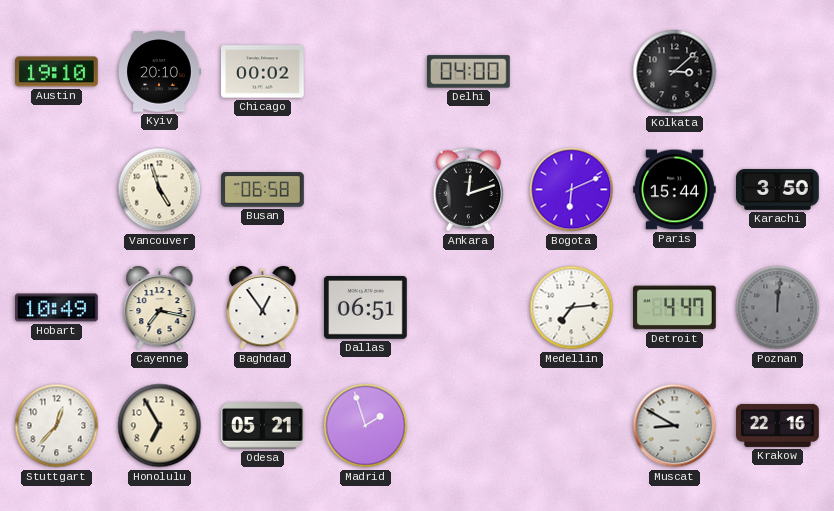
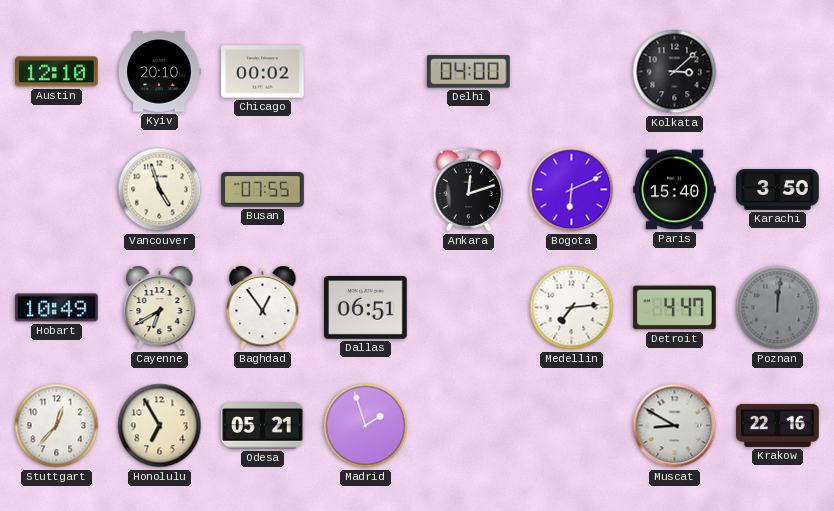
Austin: 19:10 -> 12:10 (57, 72)
Busan: 06:58 -> 07:55 (263, 190)
Paris: 15:44 -> 15:40 (675, 190)
Cayenne: 7:17 -> 6:40 (160, 308)
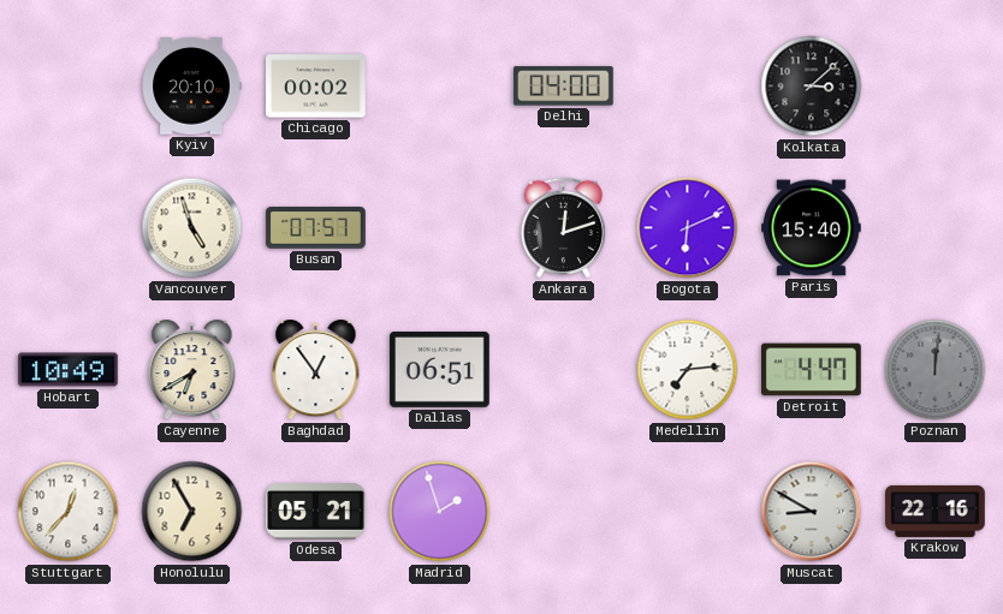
Austin: 12:10 -> none (57, 72)
Busan: 07:55 -> 07:57 (316, 228)
Karachi: 3:50 -> none (778, 189)
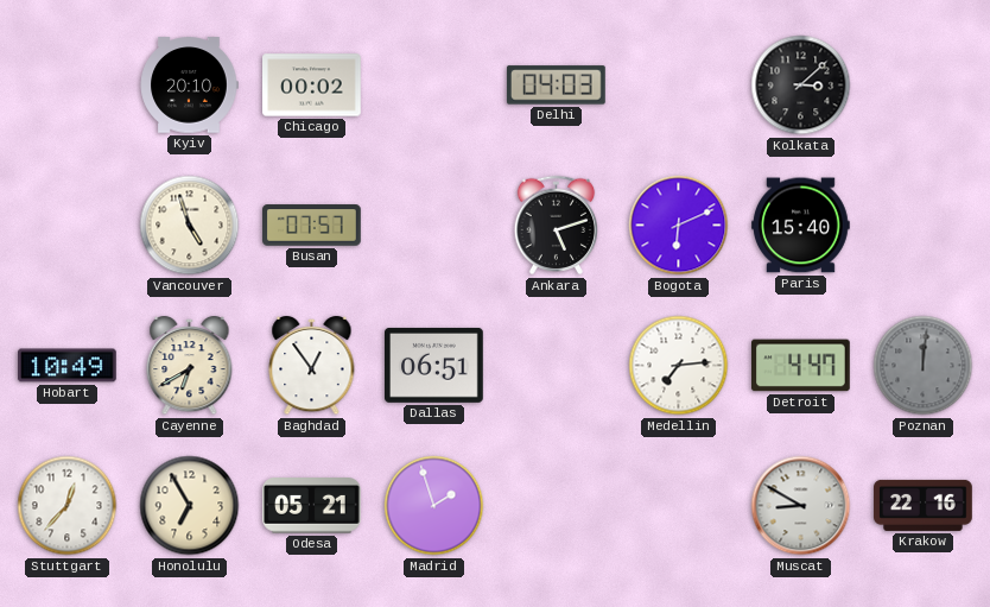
Delhi: 04:00 -> 04:03 (557, 86)
Ankara: 12:12 -> 5:12 (557, 226)
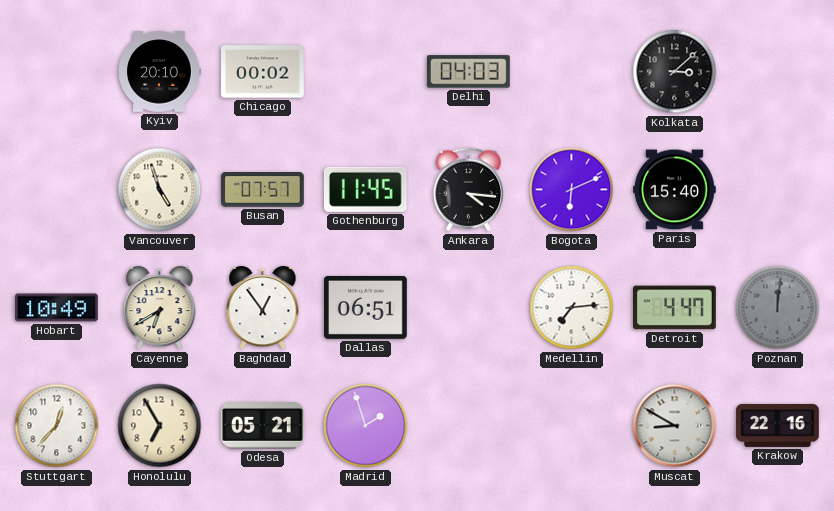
Gothenburg: none -> 11:45 (365, 189)
Ankara: 5:12 -> 4:16 (469, 190)
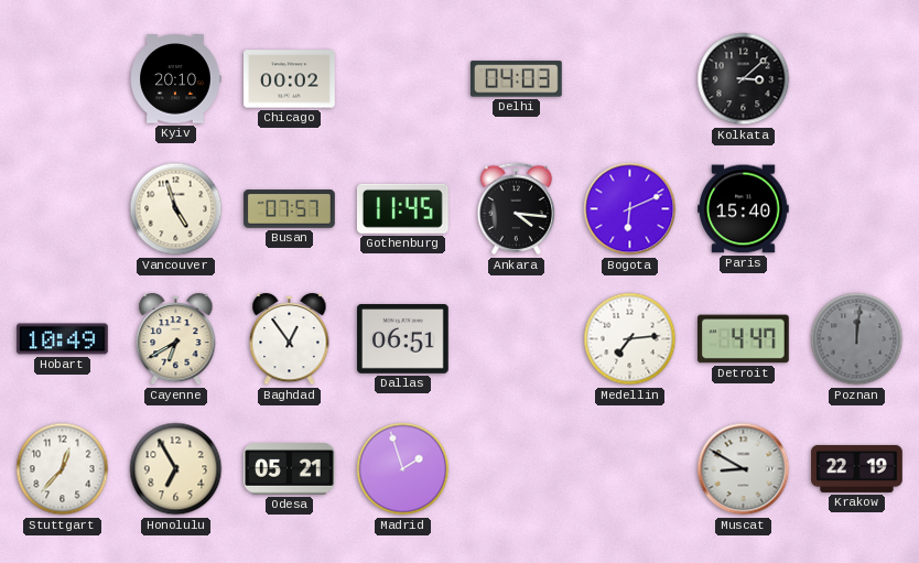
Krakow: 22:16 -> 22:19 (857, 468)
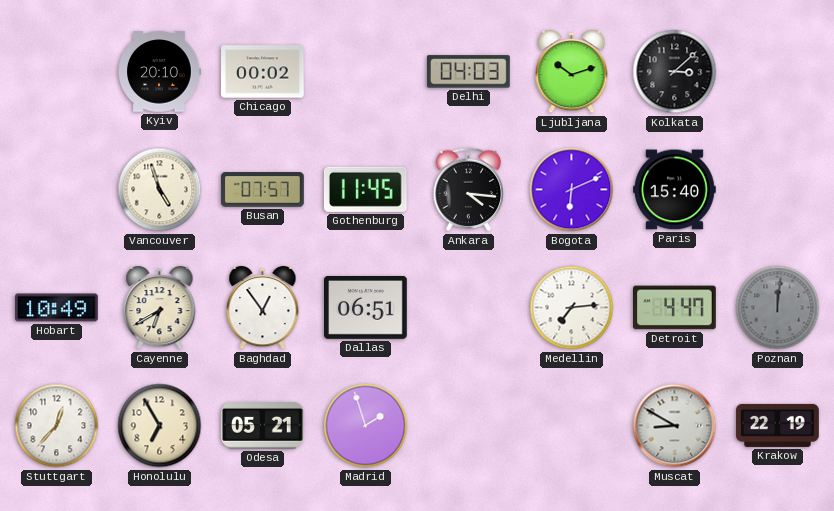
Ljubljana: none -> 10:12 (572, 72)
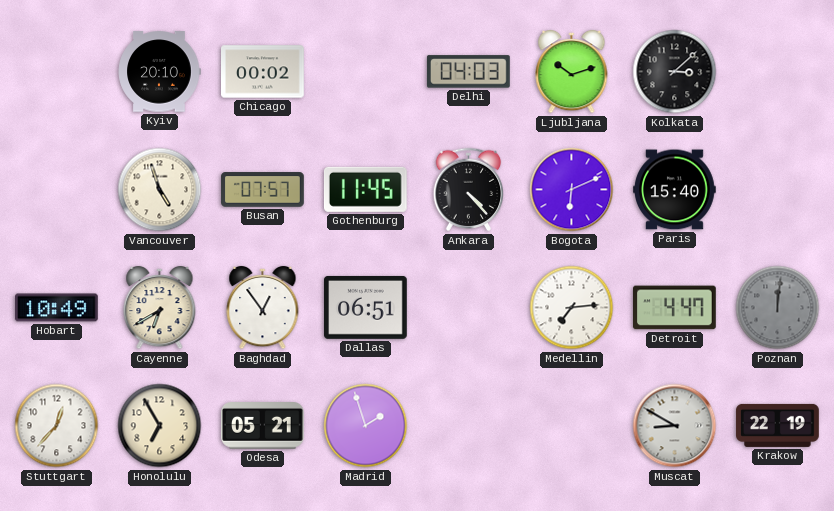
Ankara: 4:16 -> 4:23 (469, 190)
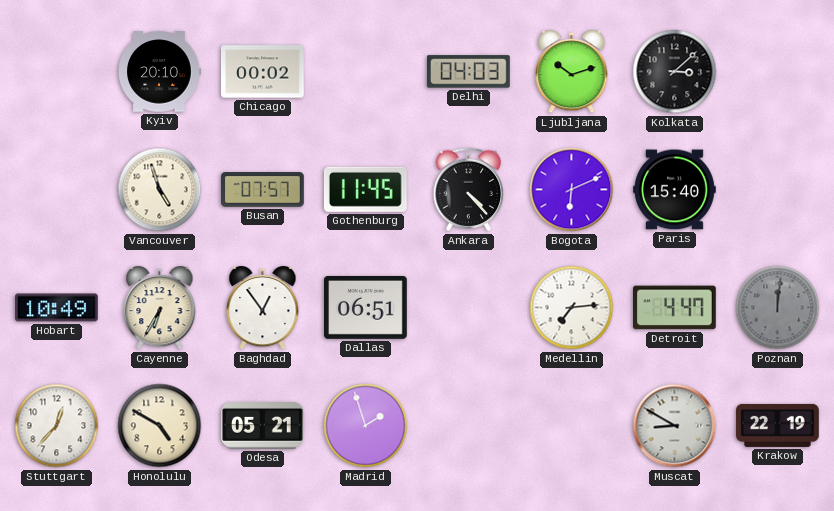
Cayenne: 6:40 -> 6:35 (160, 308)
Honolulu: 6:55 -> 4:50 (160, 426)
